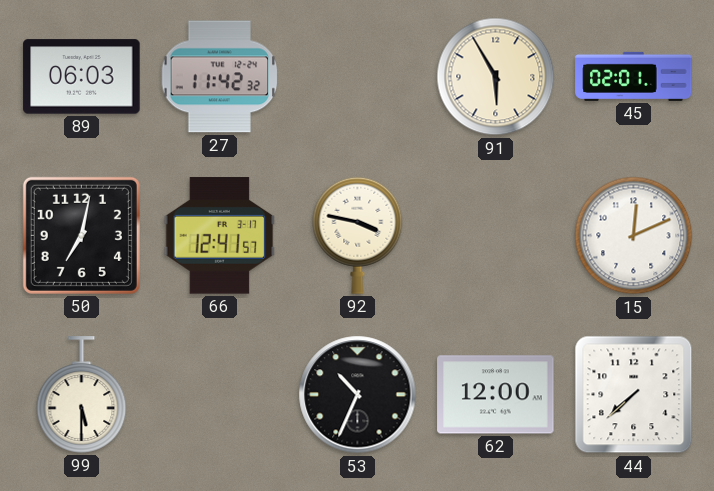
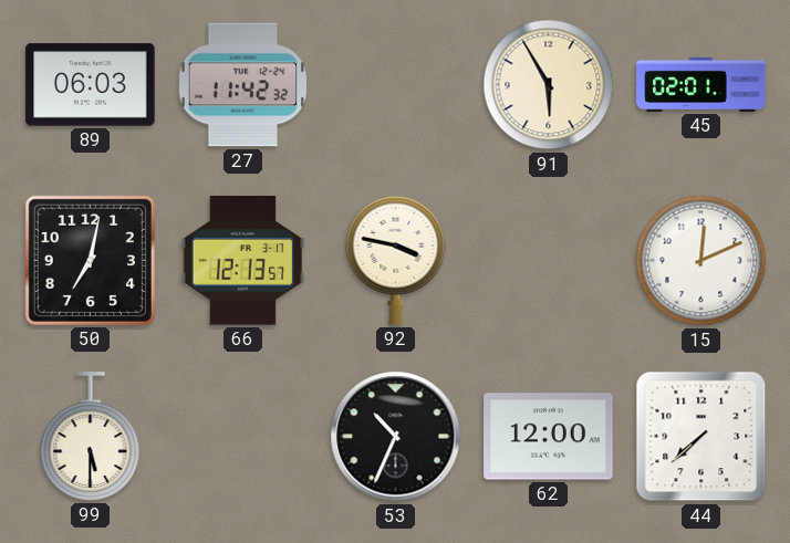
66: 12:41 -> 12:13 (243, 261)
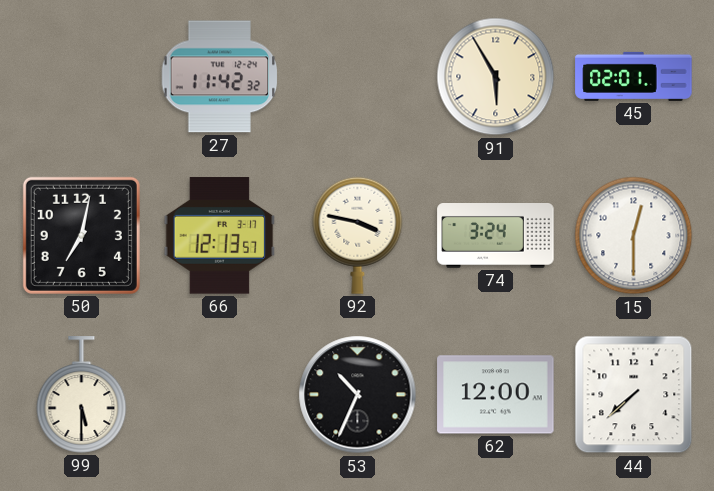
89: 06:03 -> none (91, 85)
74: none -> 3:24 (496, 236)
15: 12:11 -> 12:30 (634, 236)
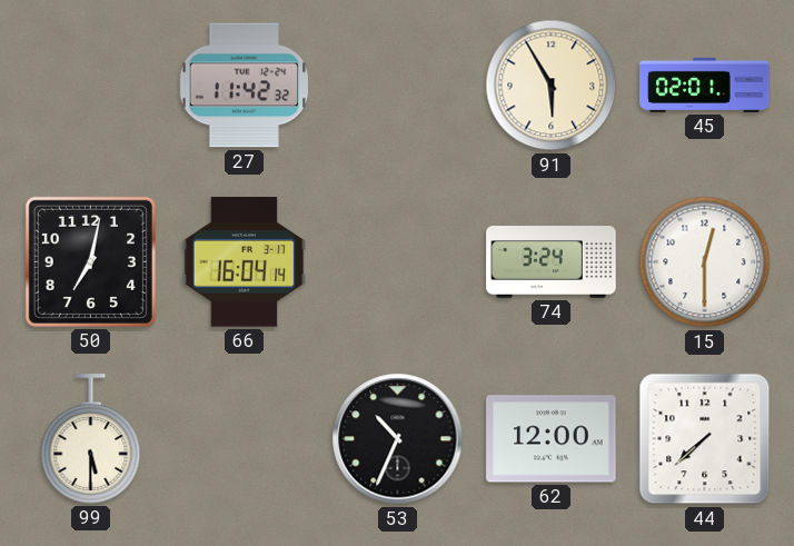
66: 12:13 -> 16:04 (245, 262)
92: 3:47 -> none (358, 235)
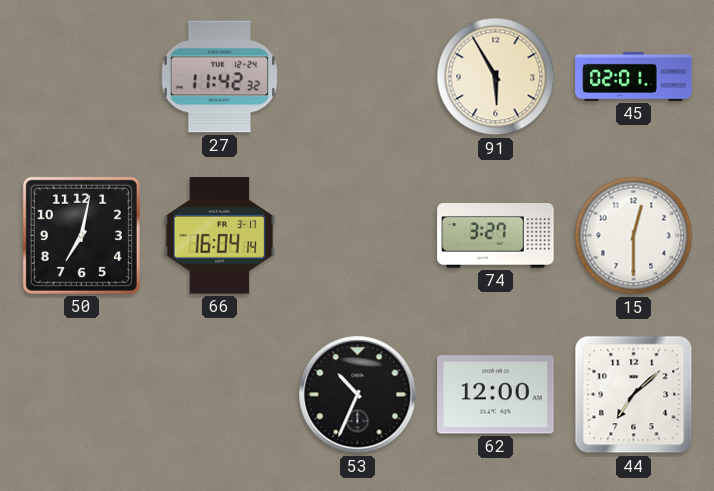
74: 3:24 -> 3:27 (496, 236)
99: 5:30 -> none (91, 439)
44: 7:38 -> 7:08 (634, 395)
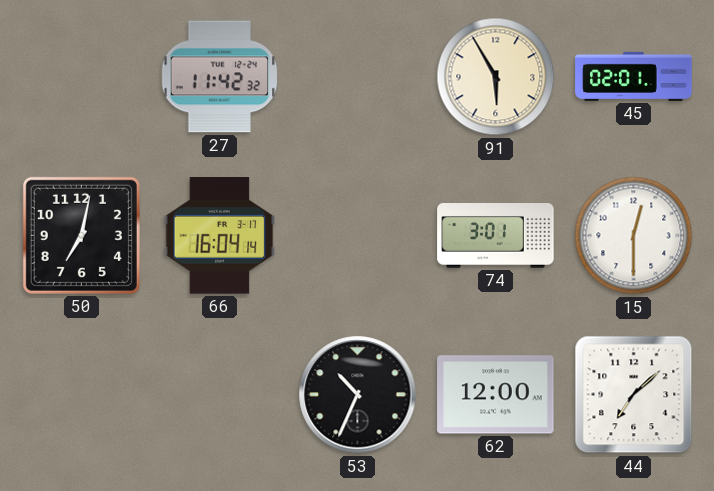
74: 3:27 -> 3:01 (496, 236)
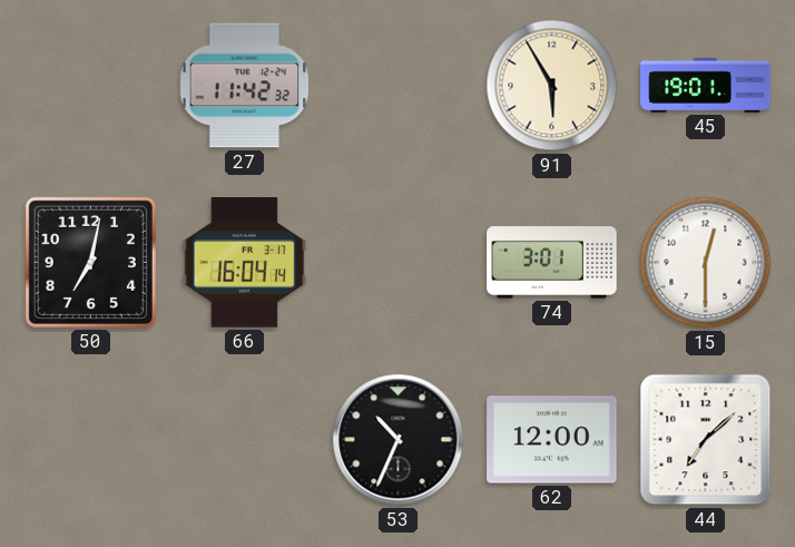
45: 02:01 -> 19:01 (706, 85)
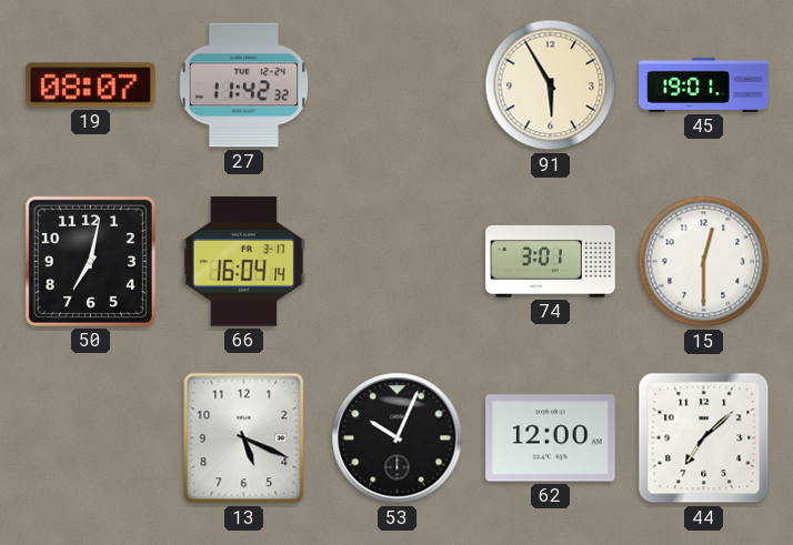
19: none -> 08:07 (91, 85)
13: none -> 5:19 (244, 438)
53: 10:34 -> 10:04 (398, 438)
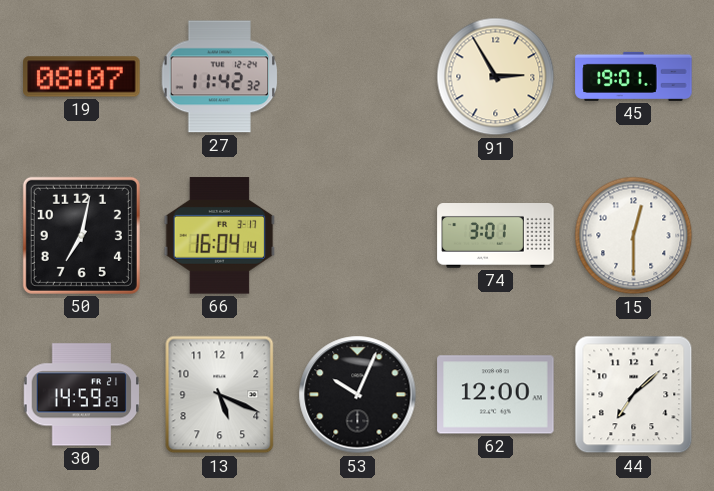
91: 5:55 -> 2:55 (496, 77)
30: none -> 14:59 (82, 395)
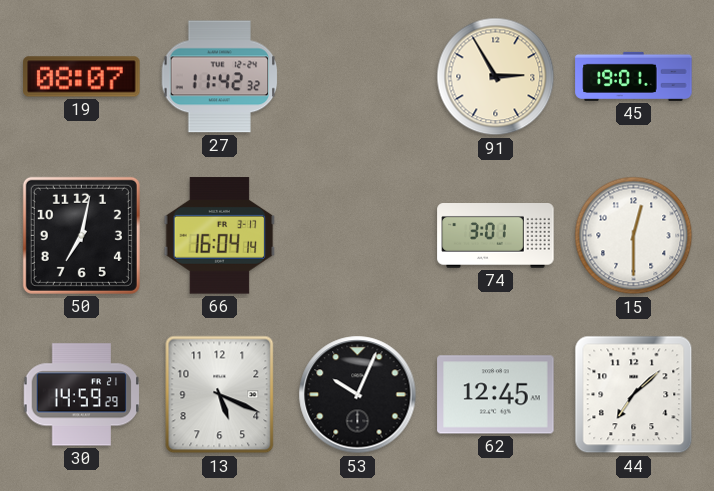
62: 12:00 -> 12:45 (496, 395)
